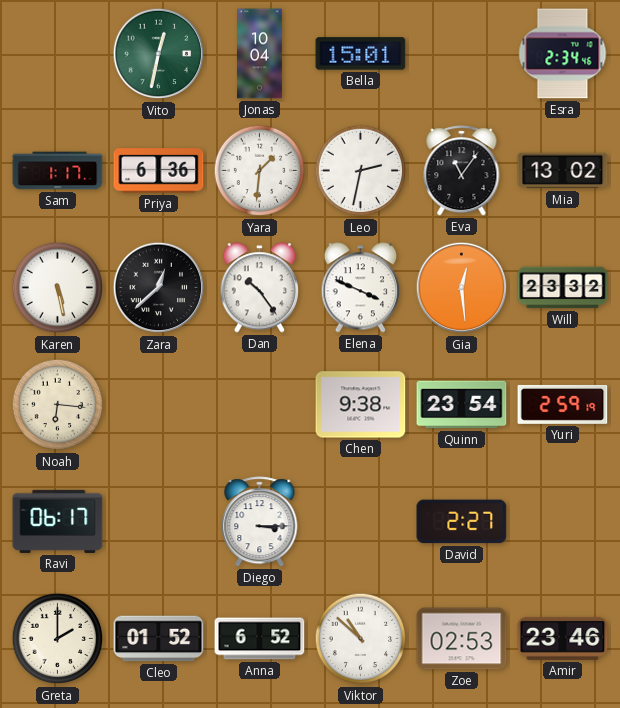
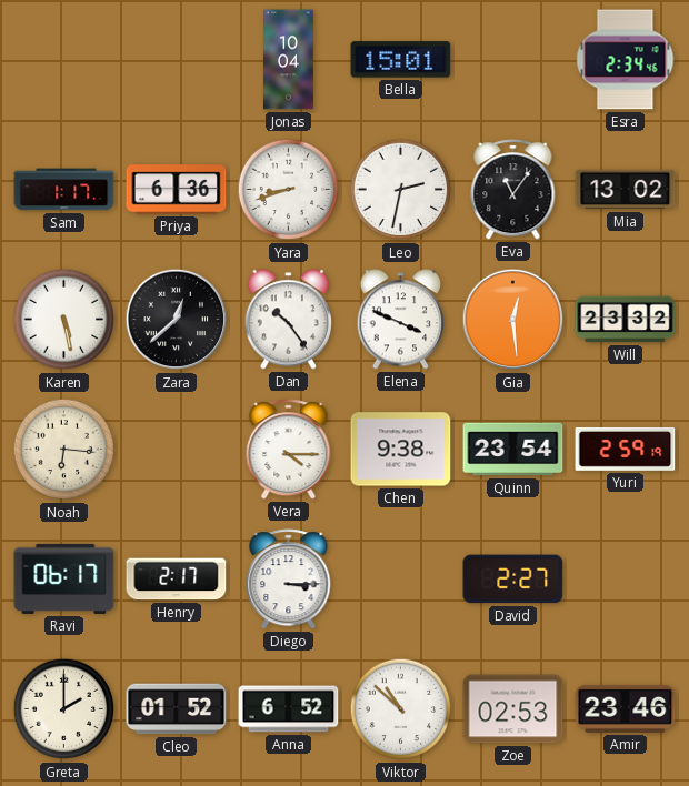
Vito: 12:32 -> none (159, 54)
Yara: 1:31 -> 8:42 (289, 190)
Vera: none -> 4:15 (289, 450)
Henry: none -> 2:17 (177, 580)
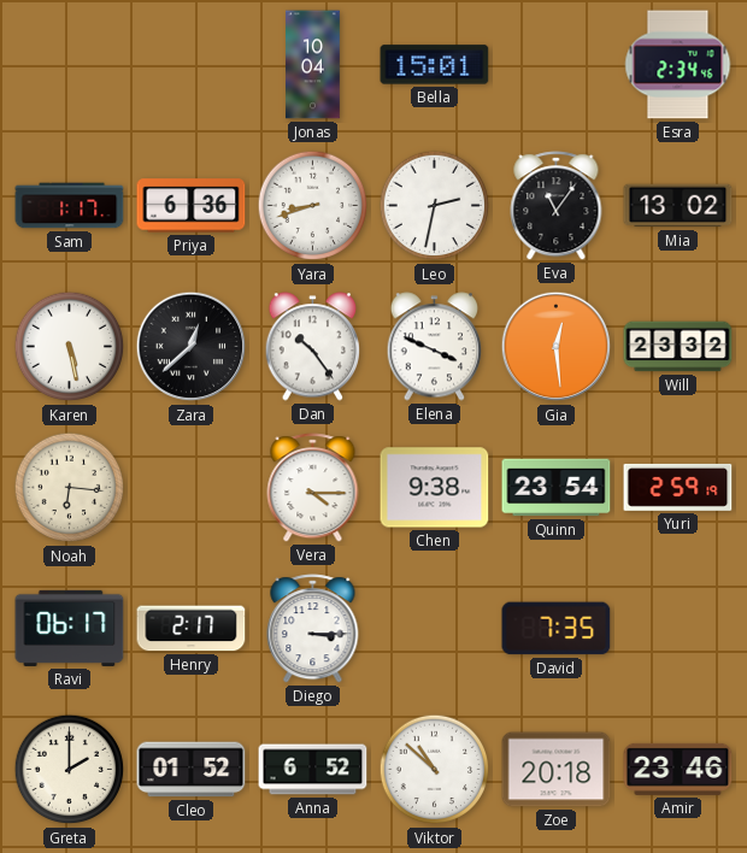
David: 2:27 -> 7:35 (557, 629)
Zoe: 02:53 -> 20:18 (557, 770)
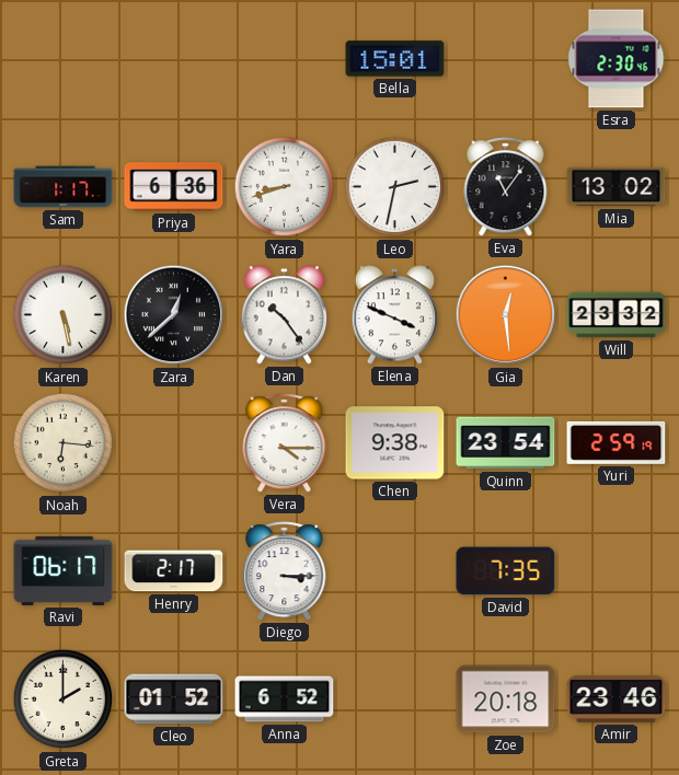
Jonas: 10:04 -> none (313, 65)
Esra: 2:34 -> 2:30 (617, 59)
Viktor: 10:52 -> none (435, 770)
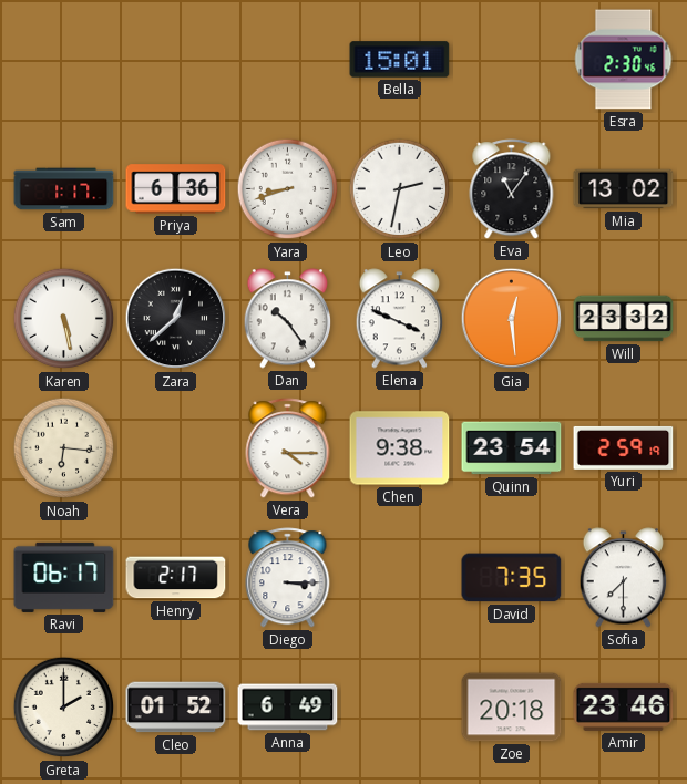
Sofia: none -> 7:30 (624, 578)
Anna: 6:52 -> 6:49 (288, 708)
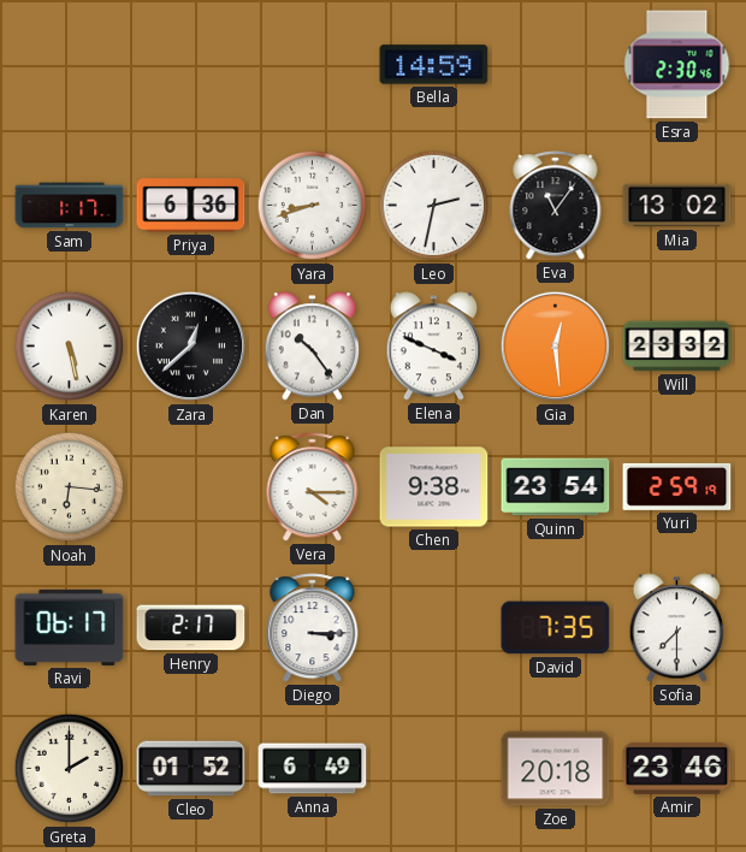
Bella: 15:01 -> 14:59 (434, 65)
